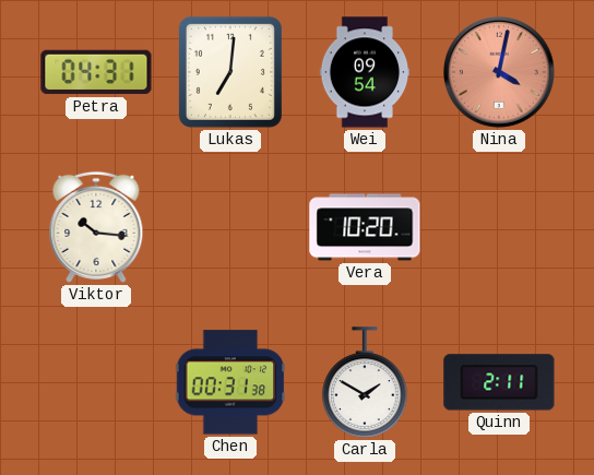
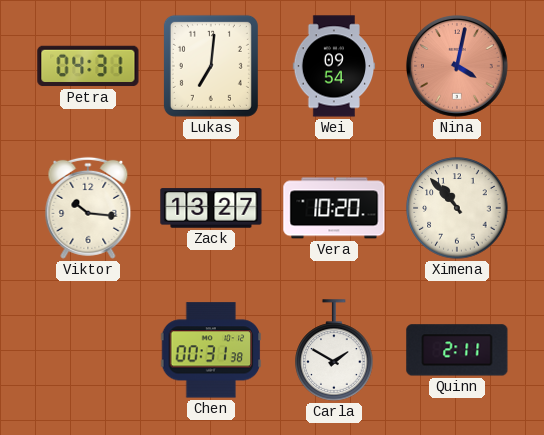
Zack: none -> 13:27 (211, 208)
Ximena: none -> 10:53 (457, 208)
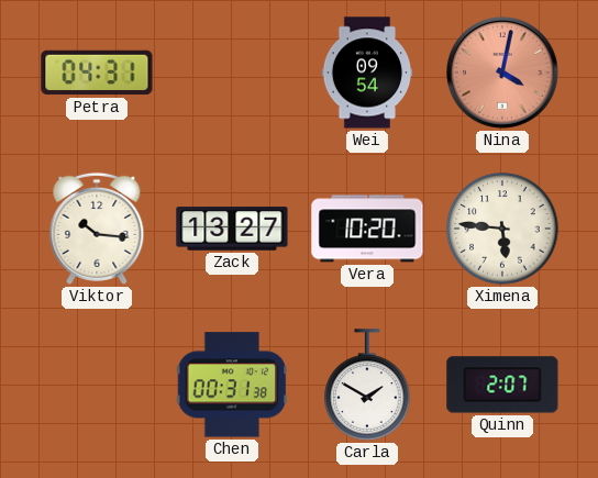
Lukas: 7:01 -> none (211, 66)
Ximena: 10:53 -> 5:46 (502, 229)
Quinn: 2:11 -> 2:07 (502, 385)
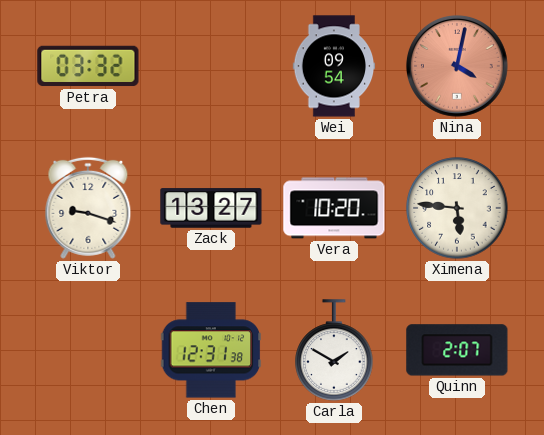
Petra: 04:31 -> 03:32 (88, 66)
Viktor: 10:16 -> 9:18 (88, 208)
Chen: 00:31 -> 12:31 (211, 350)
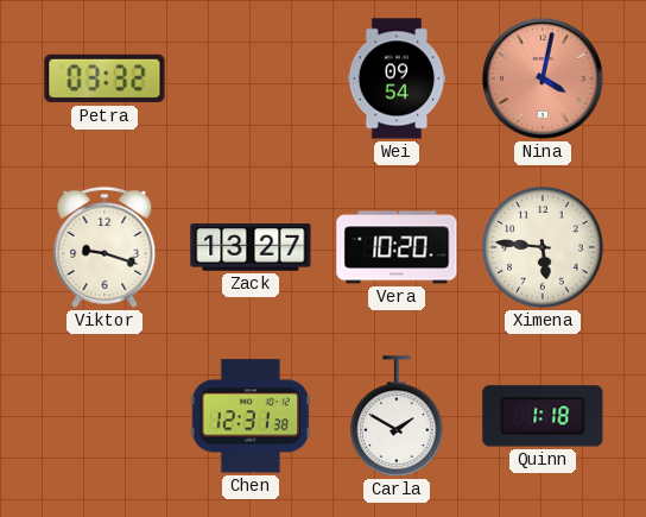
Quinn: 2:07 -> 1:18 (543, 416)
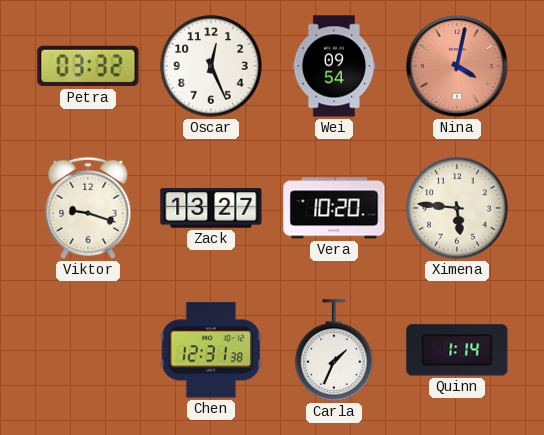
Oscar: none -> 12:26 (211, 66)
Carla: 1:50 -> 1:34 (334, 350)
Quinn: 1:18 -> 1:14 (457, 350)
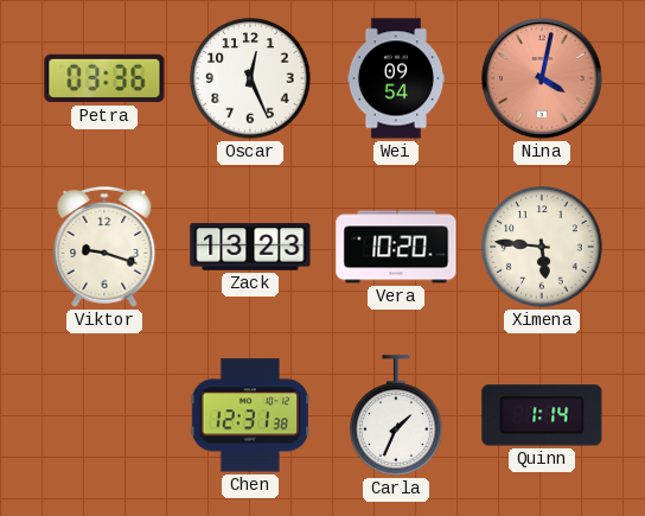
Petra: 03:32 -> 03:36 (104, 78)
Zack: 13:27 -> 13:23 (250, 247)
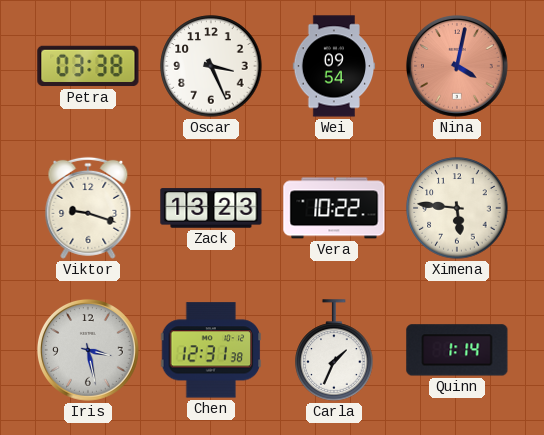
Petra: 03:36 -> 03:38 (88, 66)
Oscar: 12:26 -> 3:26 (211, 66)
Vera: 10:20 -> 10:22 (334, 208)
Iris: none -> 3:28 (88, 350)
